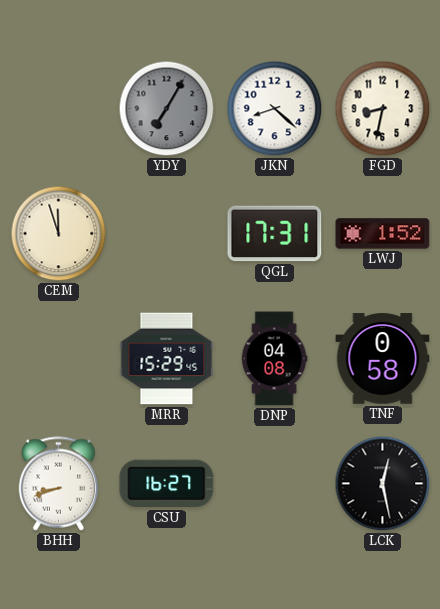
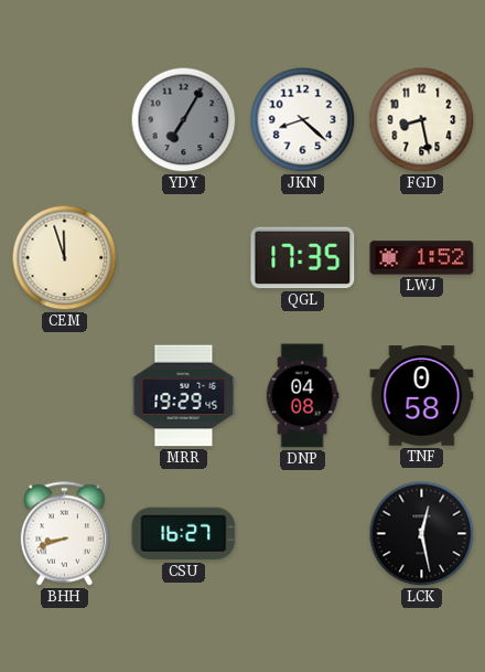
FGD: 8:32 -> 8:28 (422, 120)
QGL: 17:31 -> 17:35 (303, 258)
MRR: 15:29 -> 19:29 (184, 396)
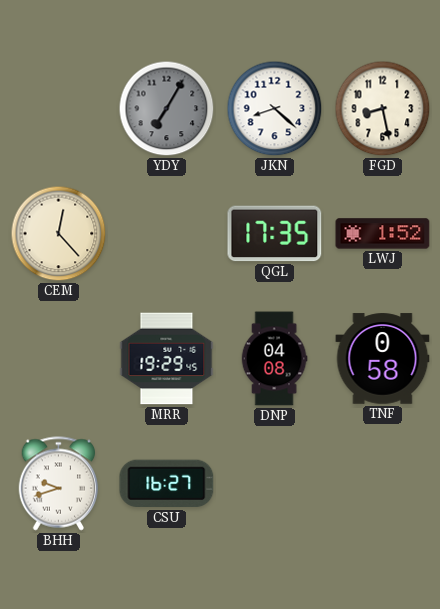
CEM: 11:57 -> 12:23 (59, 234)
BHH: 8:42 -> 9:42 (59, 484)
LCK: 12:28 -> none (422, 534)
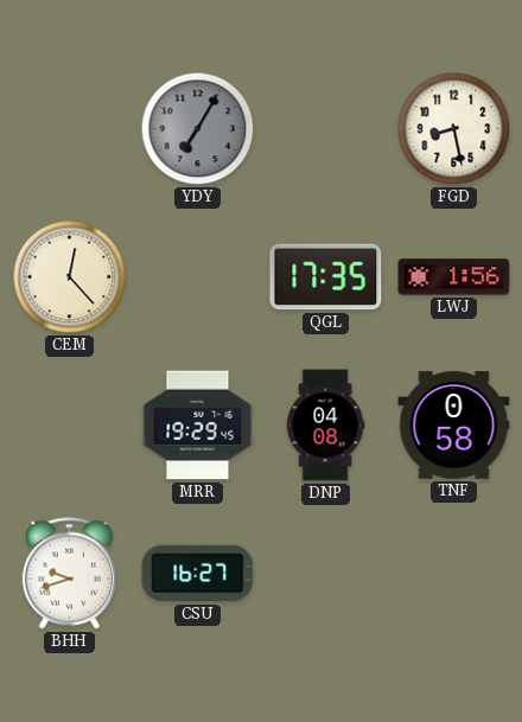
JKN: 8:22 -> none (275, 109)
LWJ: 1:52 -> 1:56 (454, 277)
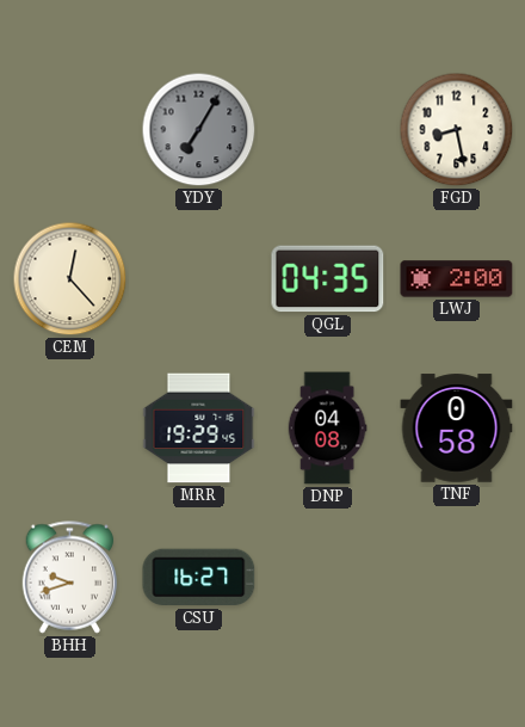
QGL: 17:35 -> 04:35 (328, 279)
LWJ: 1:56 -> 2:00 (457, 279)
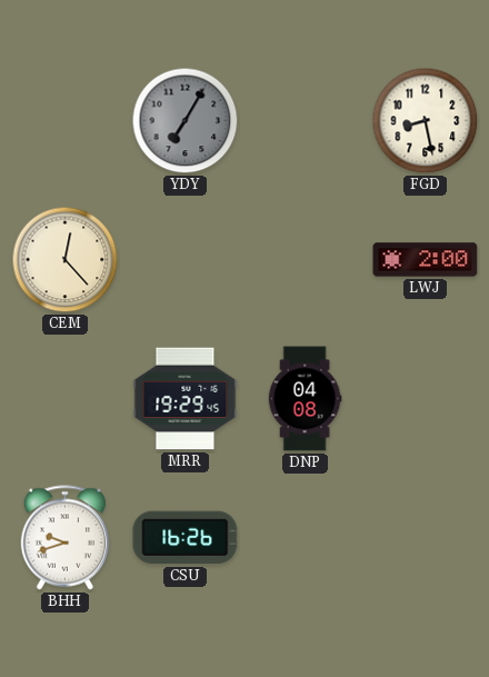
QGL: 04:35 -> none (328, 279)
TNF: 0:58 -> none (457, 429)
CSU: 16:27 -> 16:26 (186, 538)
